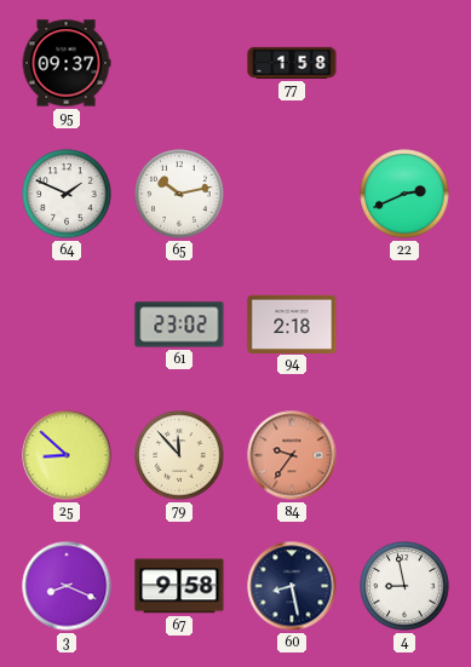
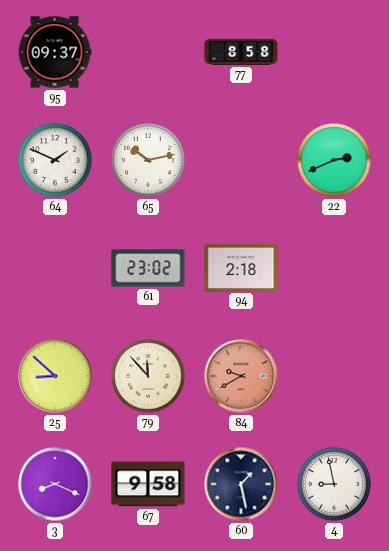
77: 1:58 -> 8:58 (241, 52)
84: 9:36 -> 9:40 (241, 376)
60: 8:28 -> 1:28 (241, 484)
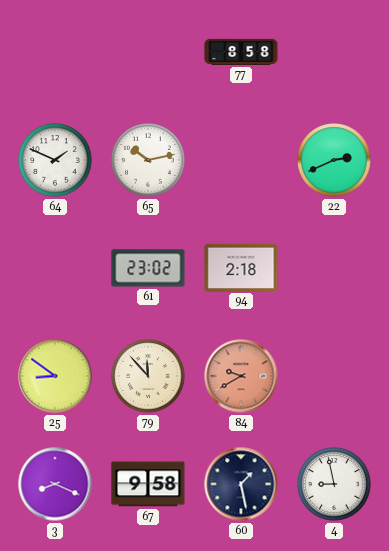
95: 09:37 -> none (55, 52)
25: 8:52 -> 8:51 (55, 376)
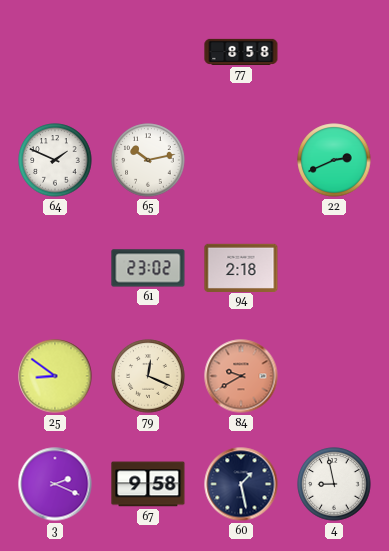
79: 11:53 -> 12:19 (148, 376)
3: 8:19 -> 2:19 (55, 484)
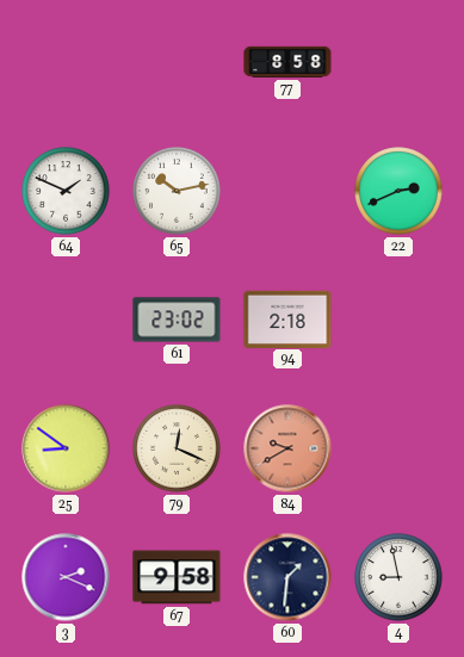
60: 1:28 -> 1:31 (287, 577)
